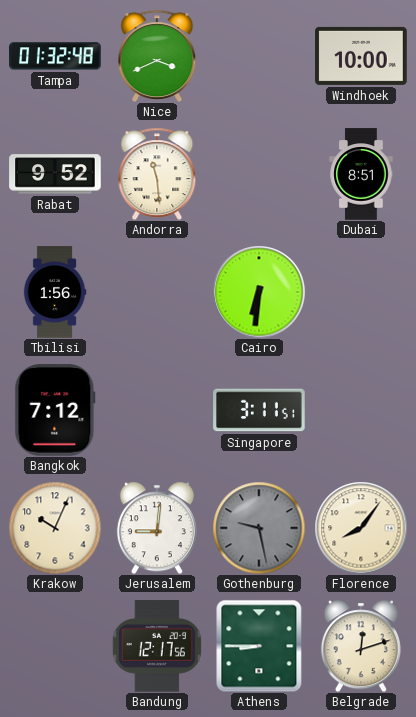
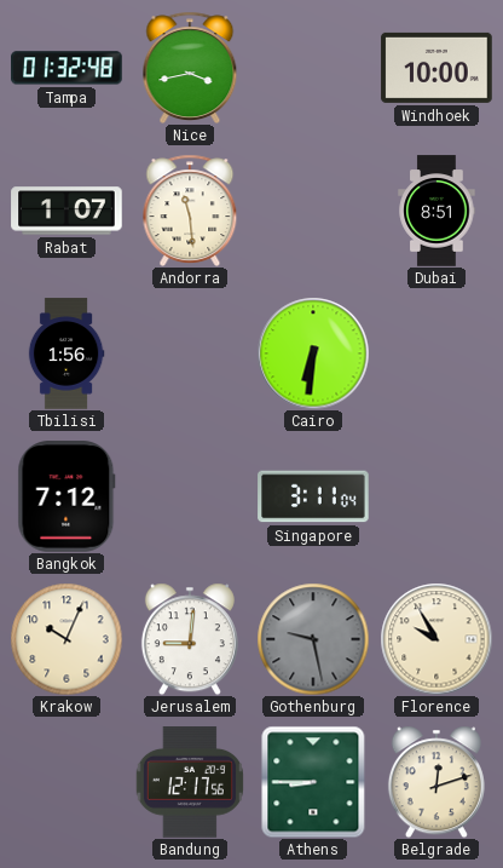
Nice: 3:41 -> 3:43 (190, 67)
Rabat: 9:52 -> 1:07 (67, 211)
Singapore: 3:11:51 -> 3:11:04 (313, 496)
Florence: 8:06 -> 9:55 (436, 639)
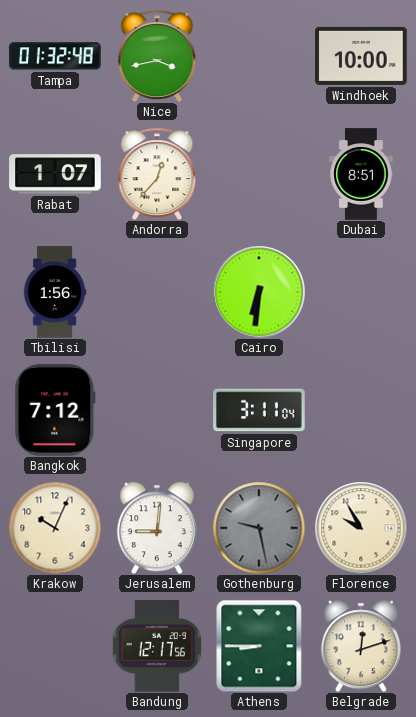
Andorra: 11:29 -> 12:37 (157, 173)
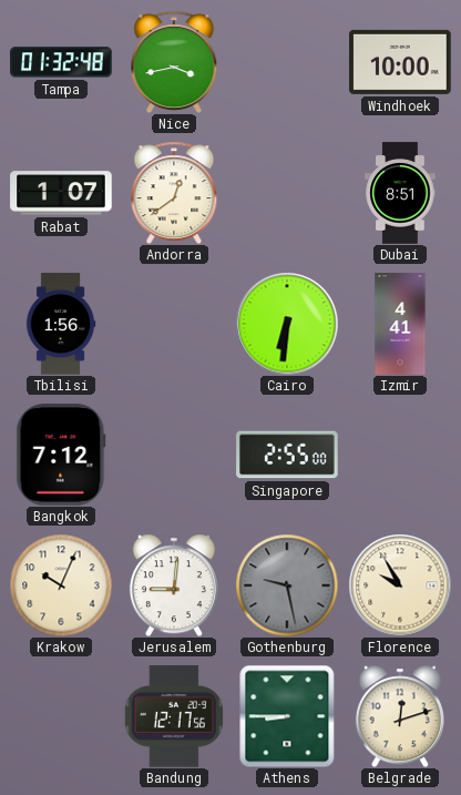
Andorra: 12:37 -> 12:39 (174, 192)
Izmir: none -> 4:41 (400, 324)
Singapore: 3:11 -> 2:55 (287, 455)
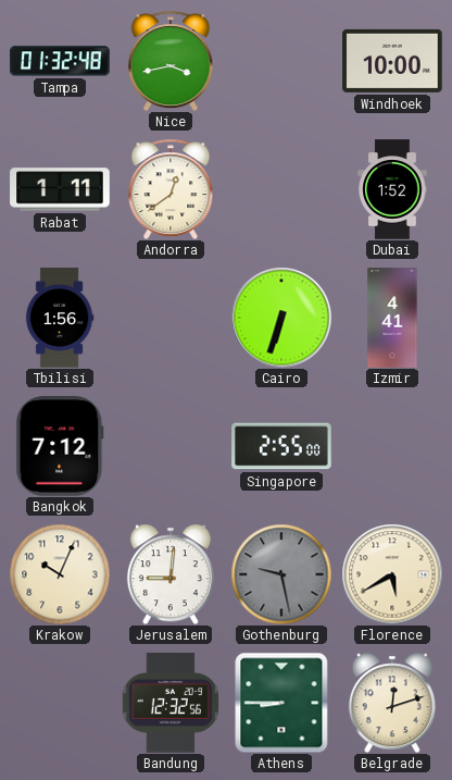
Rabat: 1:07 -> 1:11 (60, 189)
Dubai: 8:51 -> 1:52 (392, 189)
Cairo: 6:31 -> 6:33 (281, 318)
Florence: 9:55 -> 5:40 (392, 574)
Bandung: 12:17 -> 12:32 (171, 703)
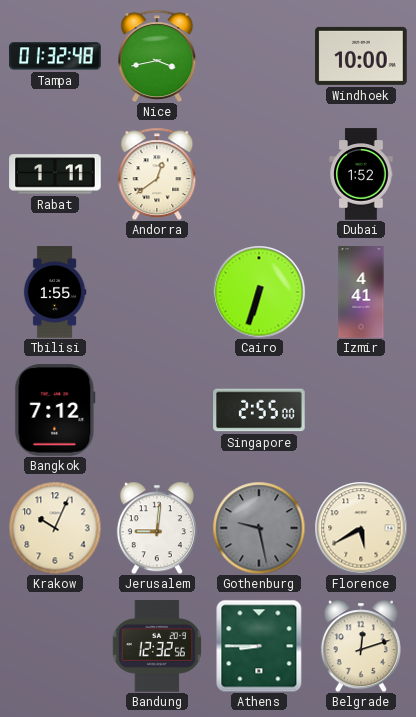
Tbilisi: 1:56 -> 1:55 (55, 292)
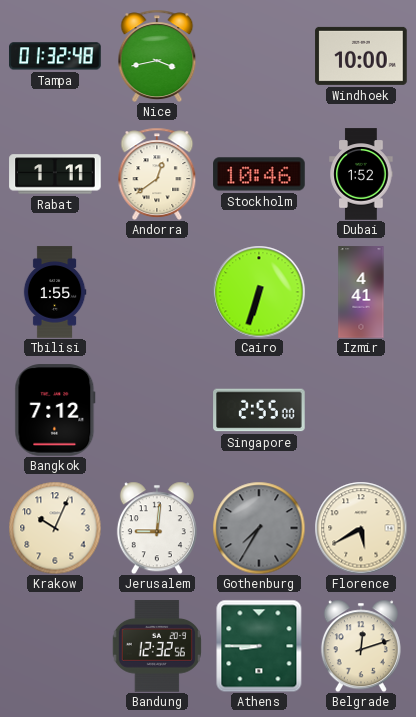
Stockholm: none -> 10:46 (259, 174)
Gothenburg: 9:28 -> 7:35 (259, 528)
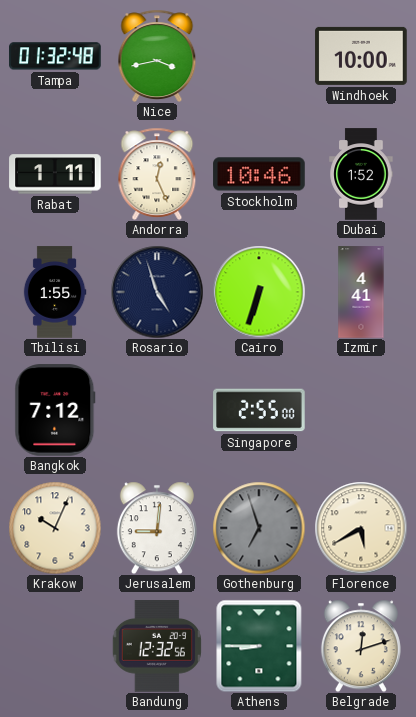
Andorra: 12:39 -> 12:26 (157, 173)
Rosario: none -> 4:57 (157, 292)
Gothenburg: 7:35 -> 6:57 (259, 528)
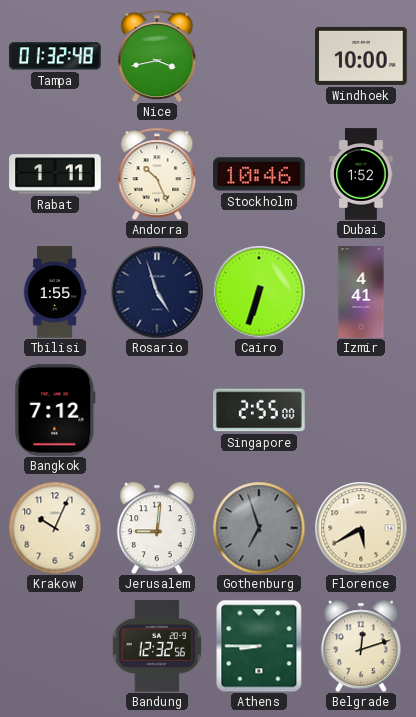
Andorra: 12:26 -> 10:26 (157, 173)
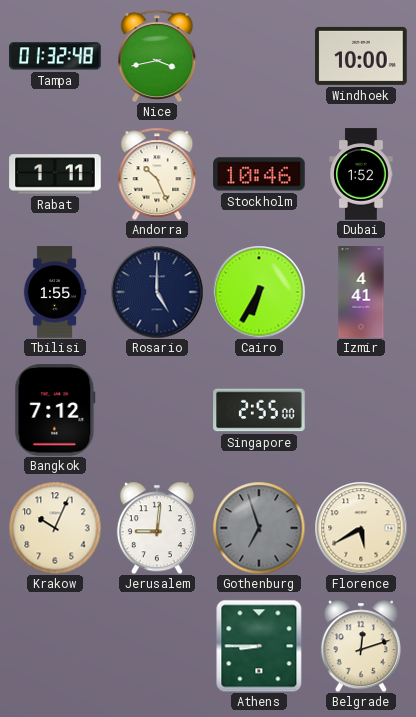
Rosario: 4:57 -> 5:00 (157, 292)
Cairo: 6:33 -> 6:35 (259, 292)
Bandung: 12:32 -> none (157, 646)
